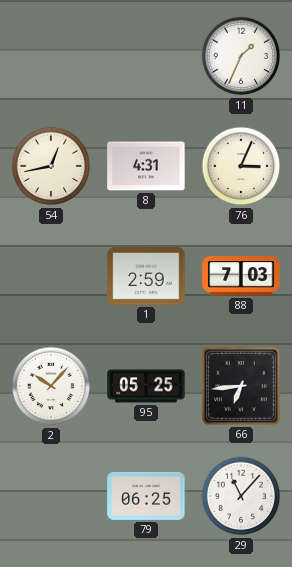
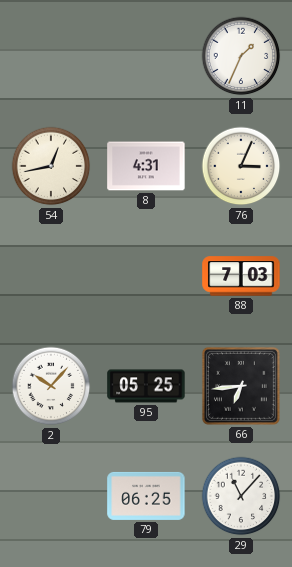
1: 2:59 -> none (146, 276)
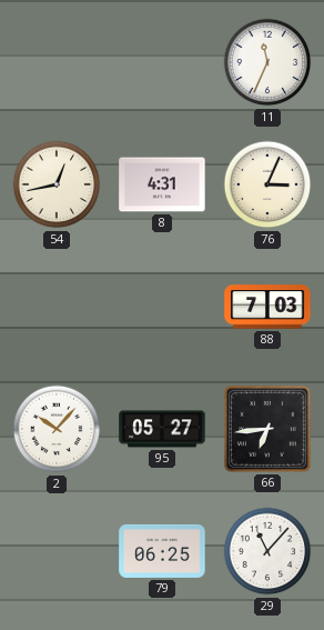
11: 1:34 -> 11:34 (267, 62)
95: 05:25 -> 05:27 (162, 429)
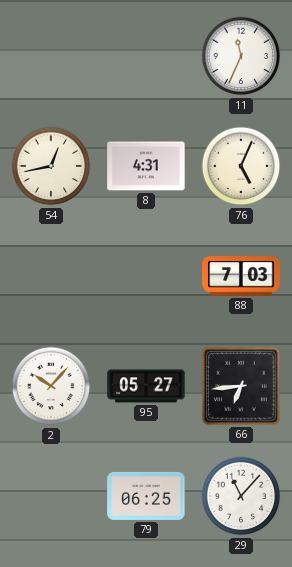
76: 3:04 -> 5:04 (241, 166)
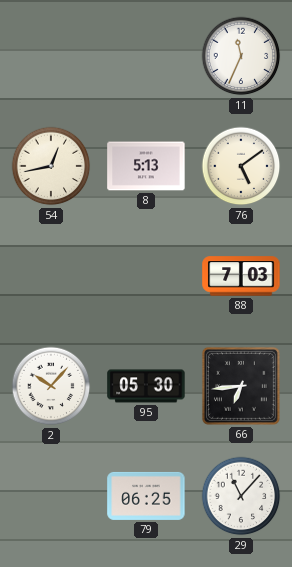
8: 4:31 -> 5:13 (146, 166)
76: 5:04 -> 5:09 (241, 166)
95: 05:27 -> 05:30 (146, 386)
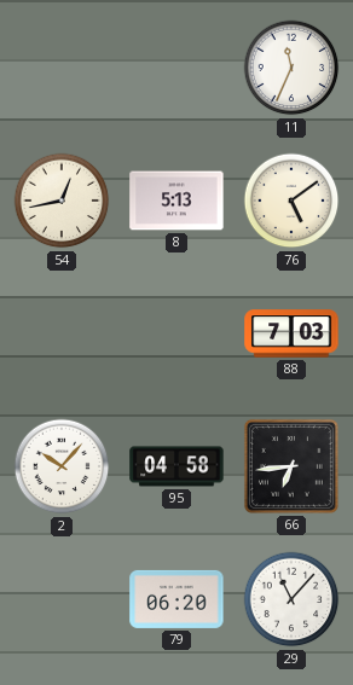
95: 05:30 -> 04:58 (176, 466)
79: 06:25 -> 06:20 (176, 599)
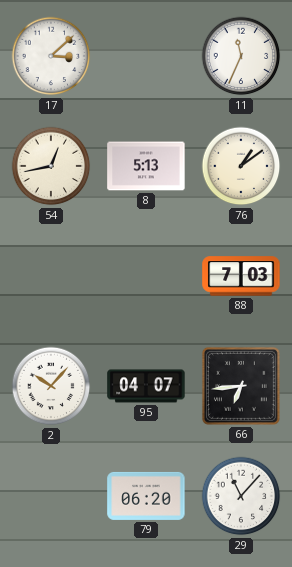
17: none -> 3:08 (51, 56)
76: 5:09 -> 1:09 (241, 166)
95: 04:58 -> 04:07 (146, 386)
